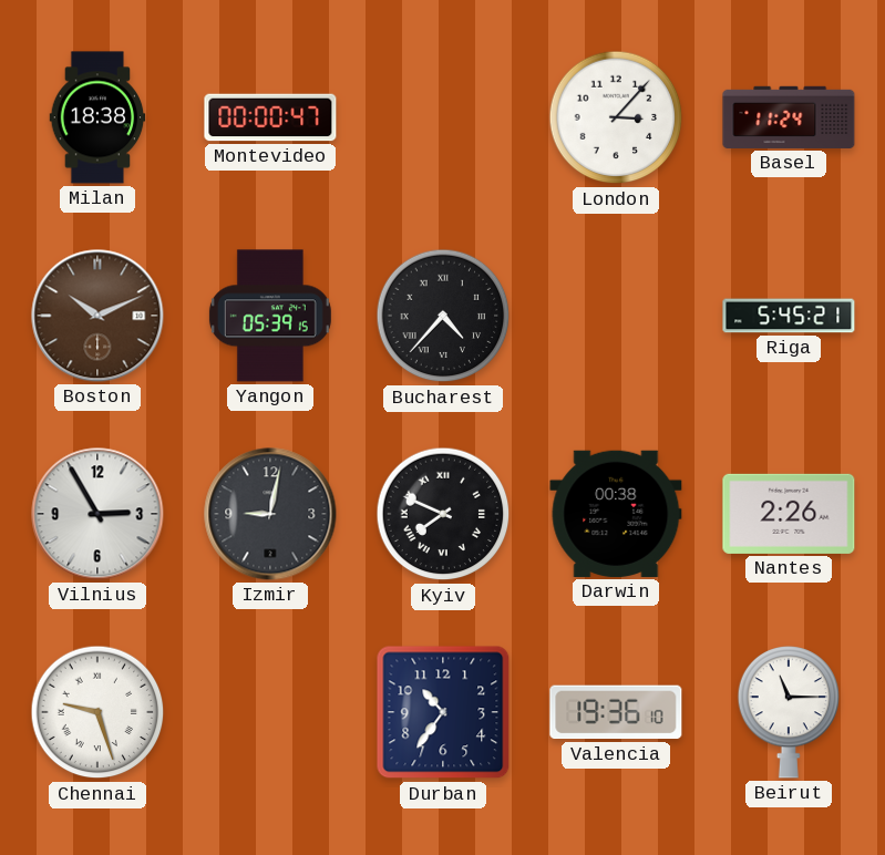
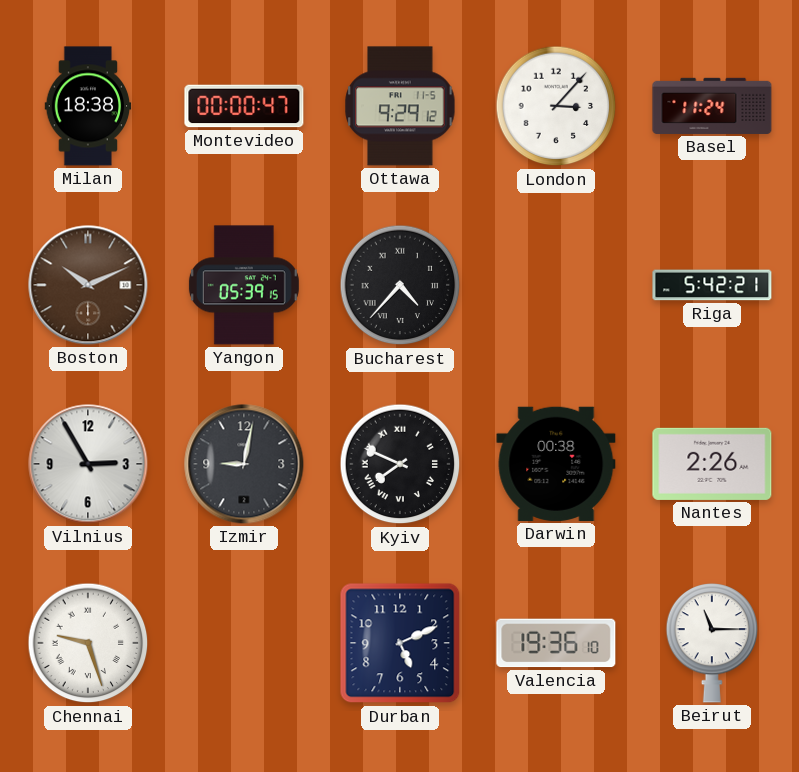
Ottawa: none -> 9:29 (400, 106)
Riga: 5:45 -> 5:42 (712, 285)
Durban: 10:36 -> 5:11 (400, 643)
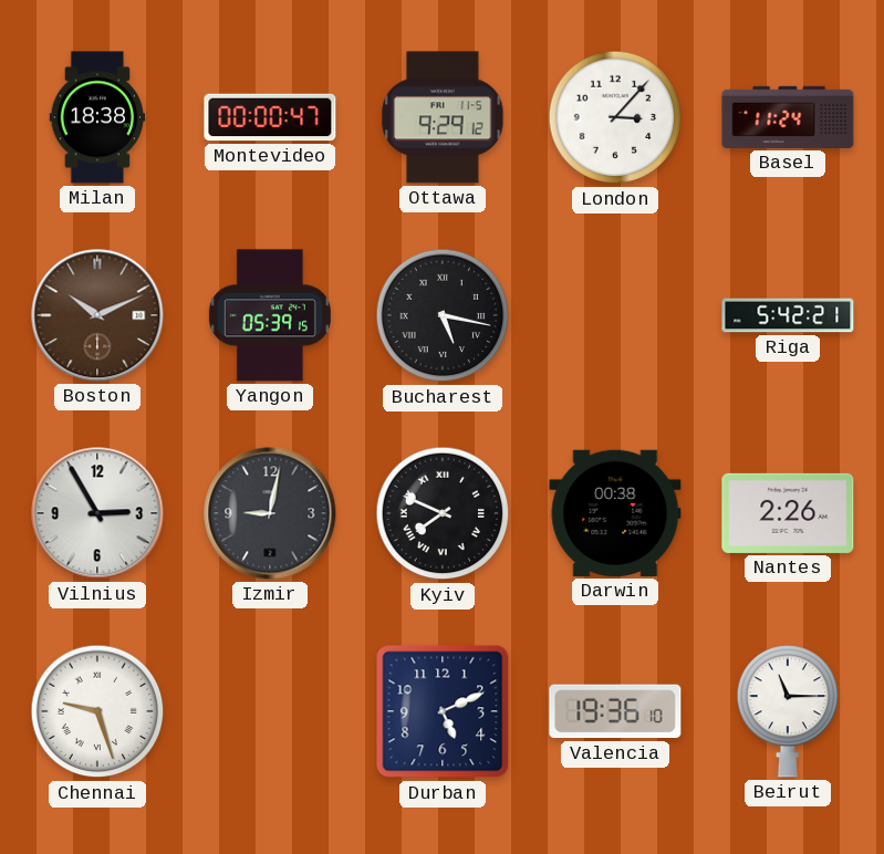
Bucharest: 4:37 -> 5:17 (443, 315)
